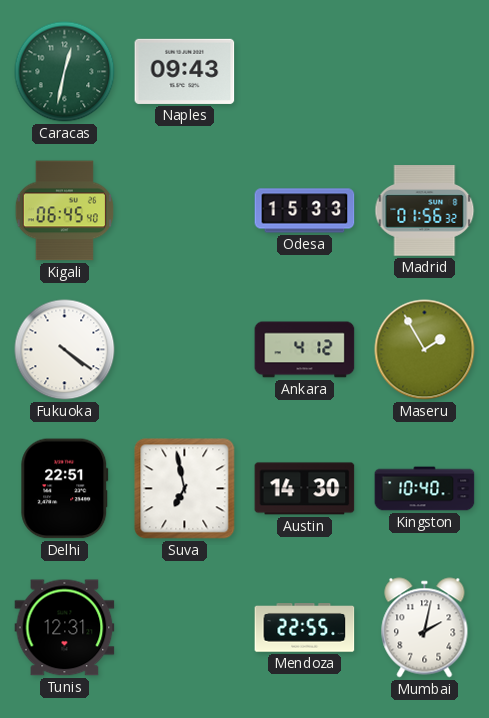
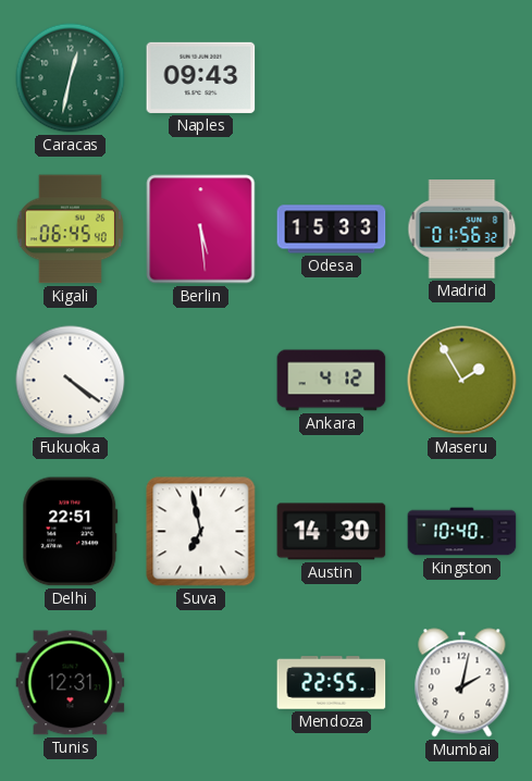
Berlin: none -> 5:29 (201, 230)
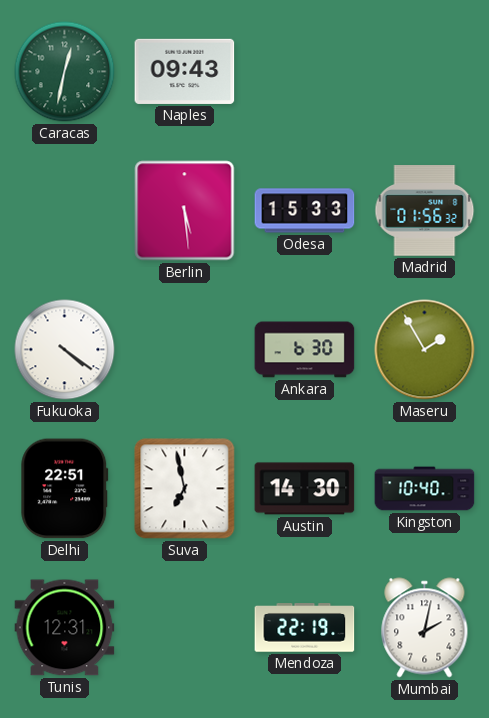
Kigali: 06:45 -> none (70, 230)
Ankara: 4:12 -> 6:30 (305, 350)
Mendoza: 22:55 -> 22:19 (305, 628)
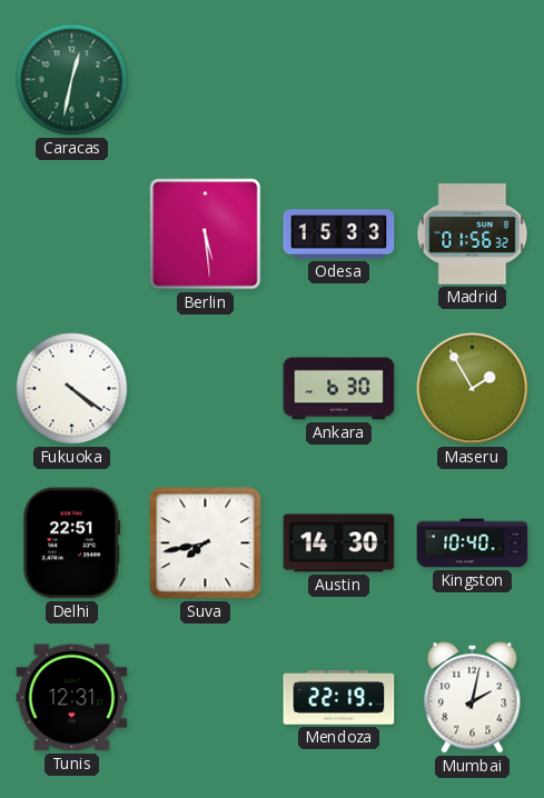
Naples: 09:43 -> none (185, 71)
Suva: 6:58 -> 7:43 (206, 543)
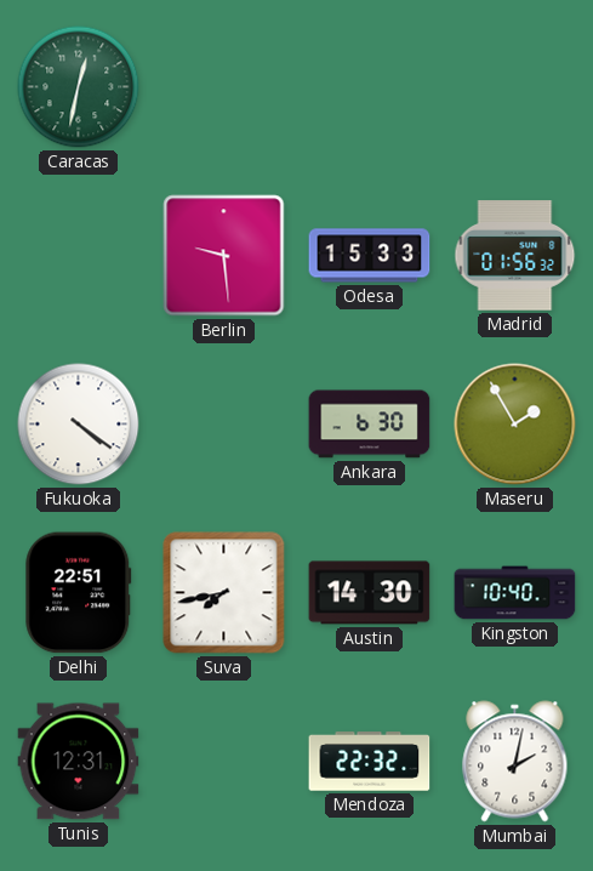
Berlin: 5:29 -> 9:29 (224, 256)
Mendoza: 22:19 -> 22:32 (370, 762)
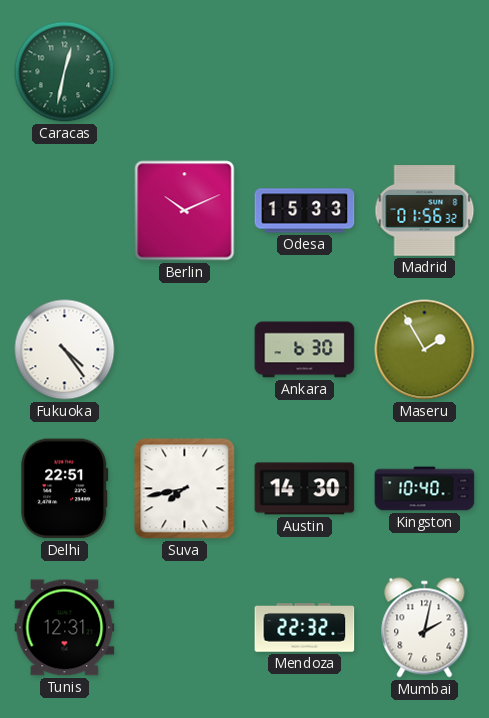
Berlin: 9:29 -> 10:11 (185, 211)
Fukuoka: 4:21 -> 4:24 (65, 350)
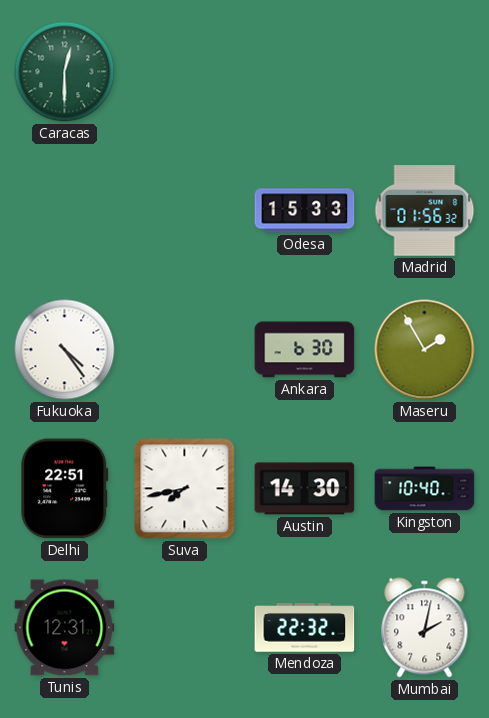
Caracas: 12:32 -> 12:30 (65, 72)
Berlin: 10:11 -> none (185, 211)
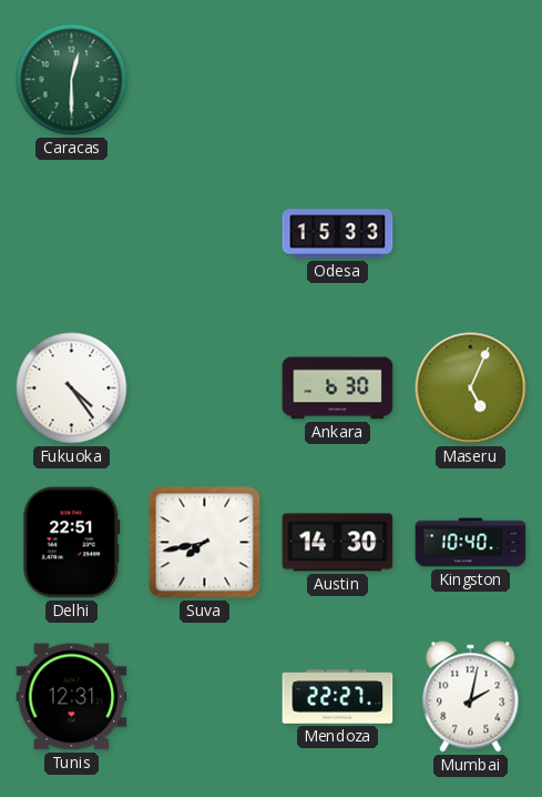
Madrid: 01:56 -> none (425, 211)
Maseru: 1:55 -> 5:04 (471, 389)
Mendoza: 22:32 -> 22:27 (338, 697)
